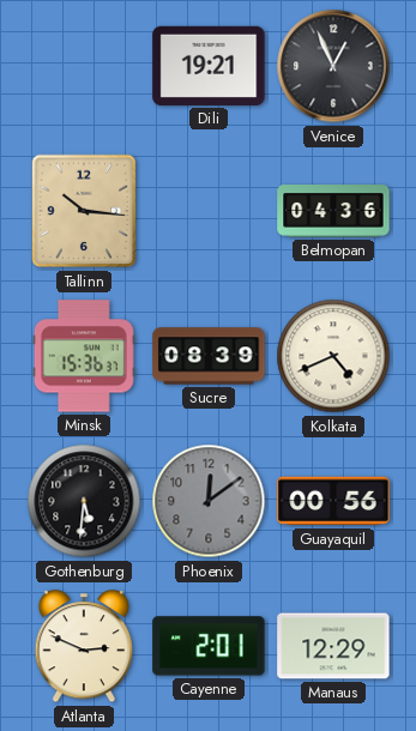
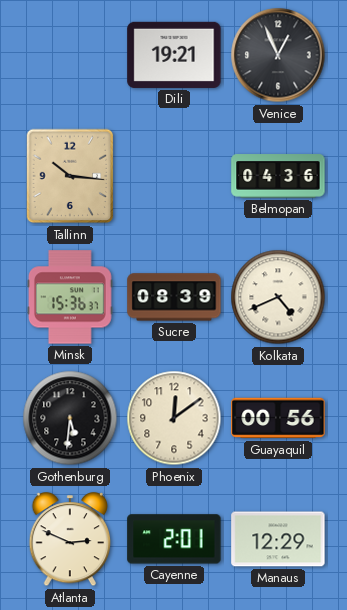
Phoenix dial: grey -> cream (174, 418)
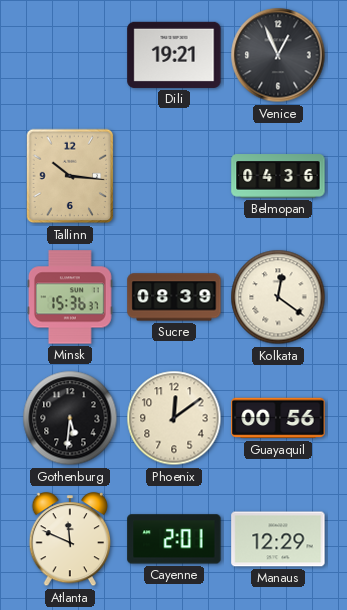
Kolkata: 4:41 -> 12:21 (278, 297)
Atlanta: 2:49 -> 11:49 (70, 540)
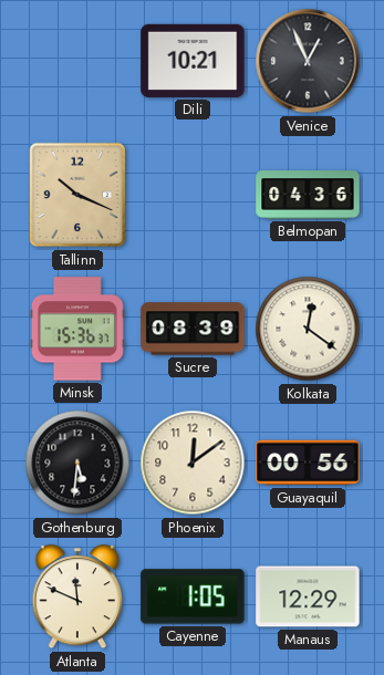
Dili: 19:21 -> 10:21 (193, 61)
Tallinn: 10:16 -> 10:19 (77, 195)
Cayenne: 2:01 -> 1:05 (193, 596)
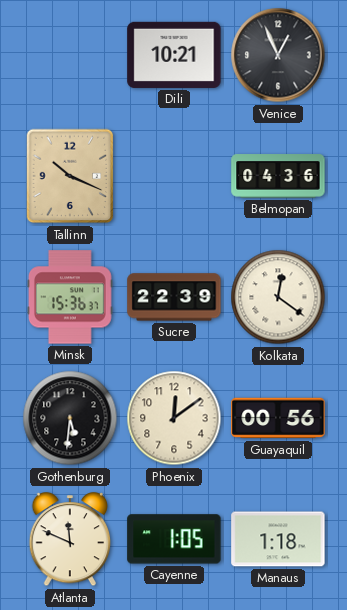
Sucre: 08:39 -> 22:39 (174, 297)
Manaus: 12:29 -> 1:18 (278, 539)
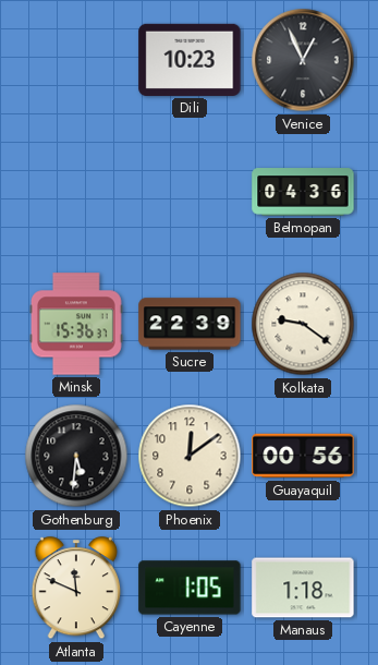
Dili: 10:21 -> 10:23 (190, 60)
Tallinn: 10:19 -> none (70, 176)
Kolkata: 12:21 -> 9:21 (303, 324)
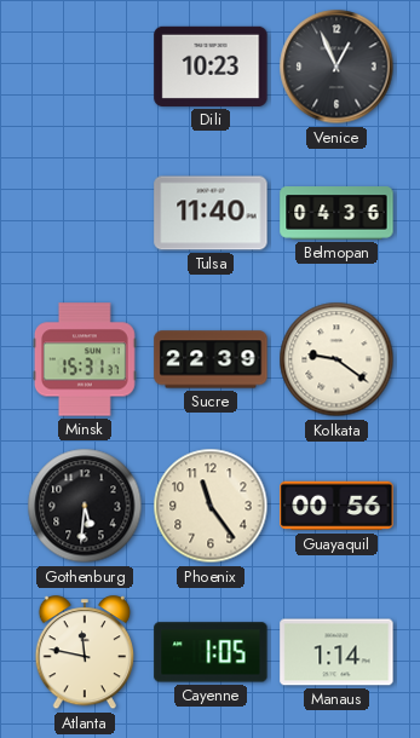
Tulsa: none -> 11:40 (211, 213)
Minsk: 15:36 -> 15:31 (85, 359)
Phoenix: 12:09 -> 11:24 (211, 506)
Atlanta: 11:49 -> 11:47 (85, 653)
Manaus: 1:18 -> 1:14 (336, 652)
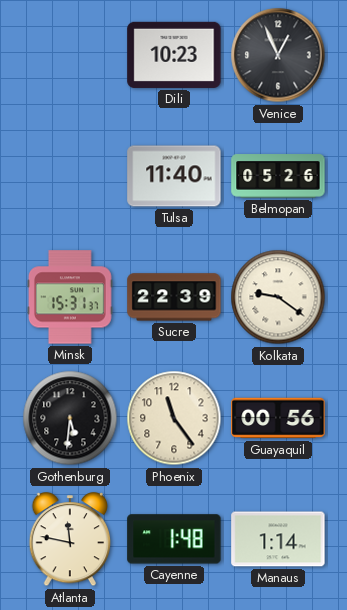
Belmopan: 04:36 -> 05:26 (278, 176)
Cayenne: 1:05 -> 1:48 (174, 539)
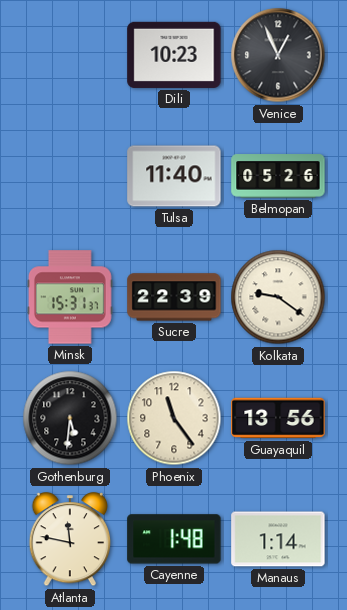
Guayaquil: 00:56 -> 13:56 (278, 418)
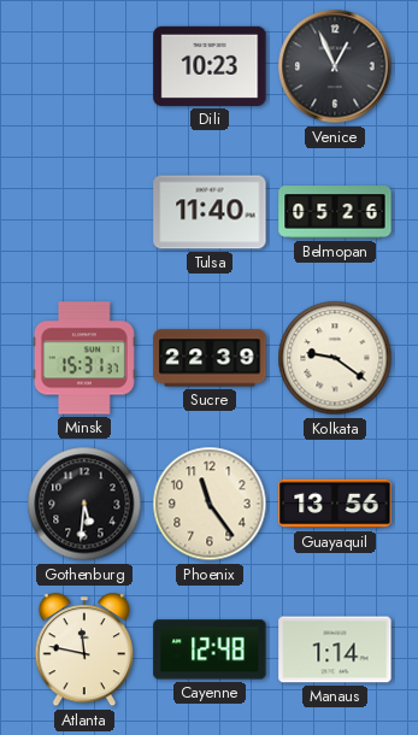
Cayenne: 1:48 -> 12:48 (210, 649)
